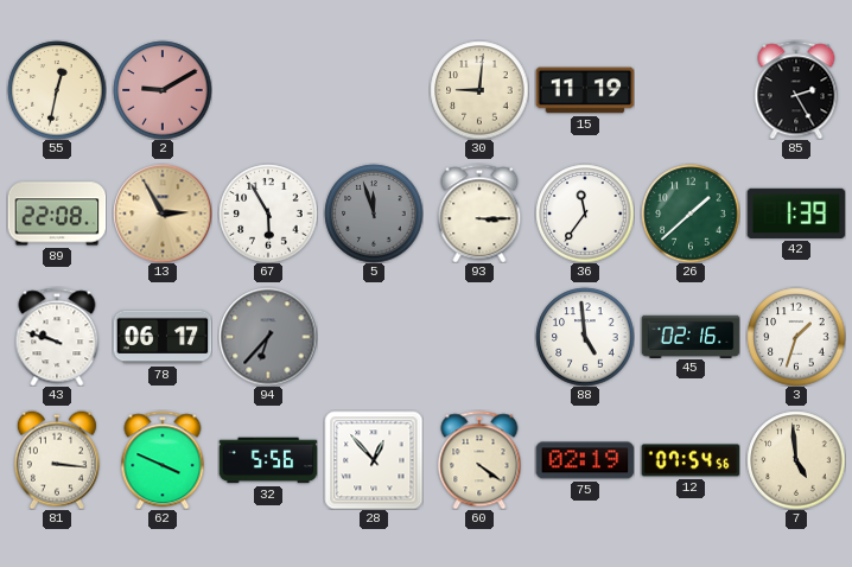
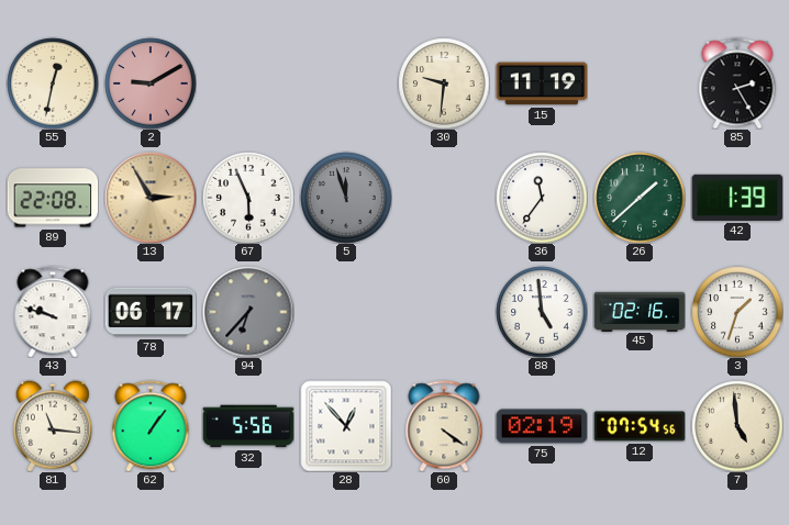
30: 9:01 -> 9:31 (444, 83)
67: 5:55 -> 5:56 (248, 198)
93: 3:15 -> none (479, 214)
81: 3:16 -> 11:16 (53, 426)
62: 3:49 -> 1:06 (151, 426)
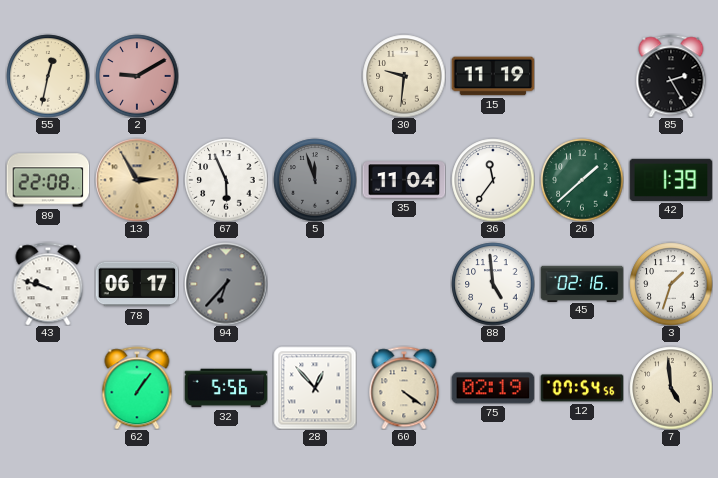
35: none -> 11:04 (404, 180)
81: 11:16 -> none (53, 426)
